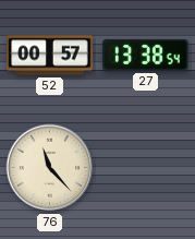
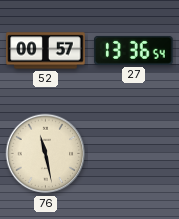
27: 13:38 -> 13:36 (134, 50)
76: 11:23 -> 11:28 (46, 154)
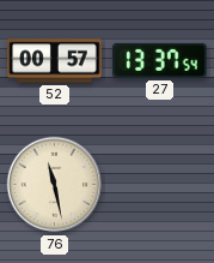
27: 13:36 -> 13:37 (160, 60)
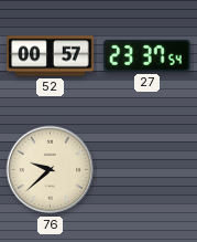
27: 13:37 -> 23:37 (147, 55)
76: 11:28 -> 9:38 (51, 170)
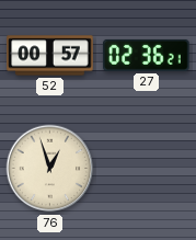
27: 23:37 -> 02:36 (147, 55)
76: 9:38 -> 12:57 (50, 169)
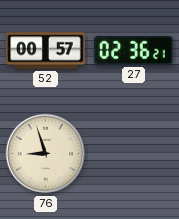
76: 12:57 -> 8:57 (46, 154)
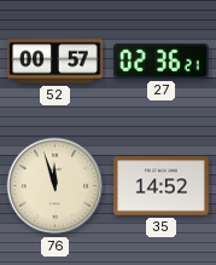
76: 8:57 -> 11:57 (56, 186)
35: none -> 14:52 (162, 186)
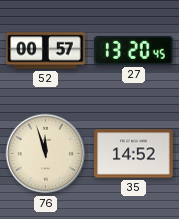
27: 02:36 -> 13:20 (134, 50)
